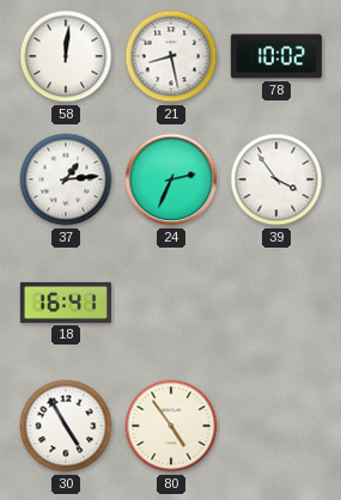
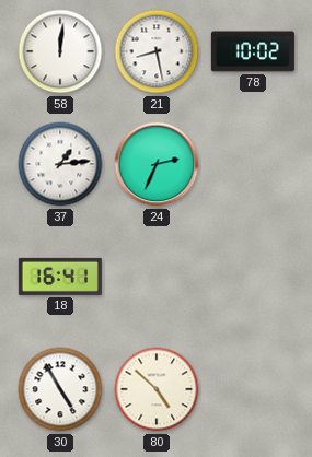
39: 3:54 -> none (276, 179)
80: 4:54 -> 4:52 (157, 389)
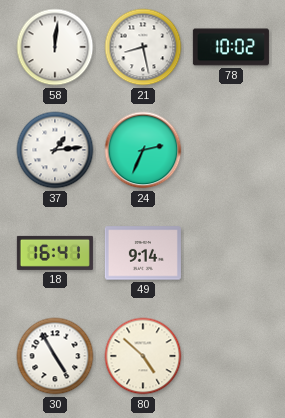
49: none -> 9:14 (143, 253)
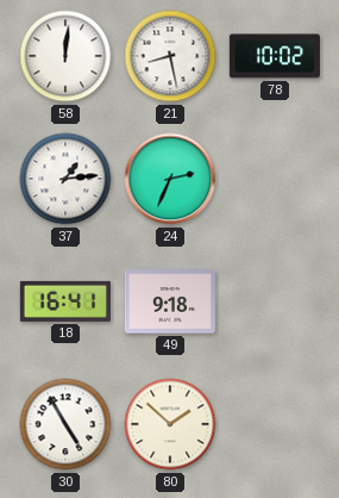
49: 9:14 -> 9:18 (170, 301)
80: 4:52 -> 1:52 (170, 424)
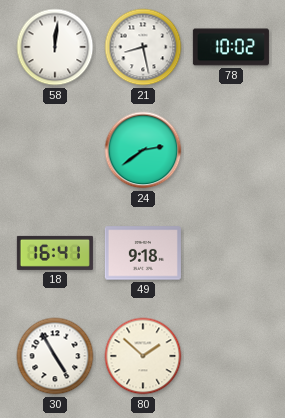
37: 1:14 -> none (65, 179)
24: 2:34 -> 2:39 (143, 150)
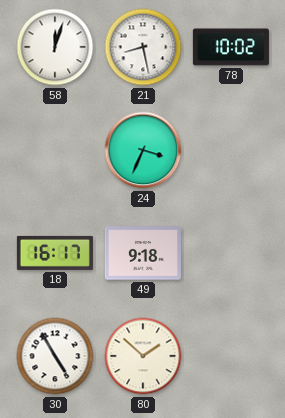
58: 12:01 -> 12:03 (55, 47)
24: 2:39 -> 3:34 (143, 150)
18: 16:41 -> 16:17 (55, 253)
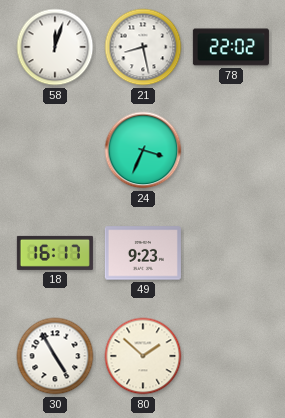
78: 10:02 -> 22:02 (231, 47)
49: 9:18 -> 9:23 (143, 253)
